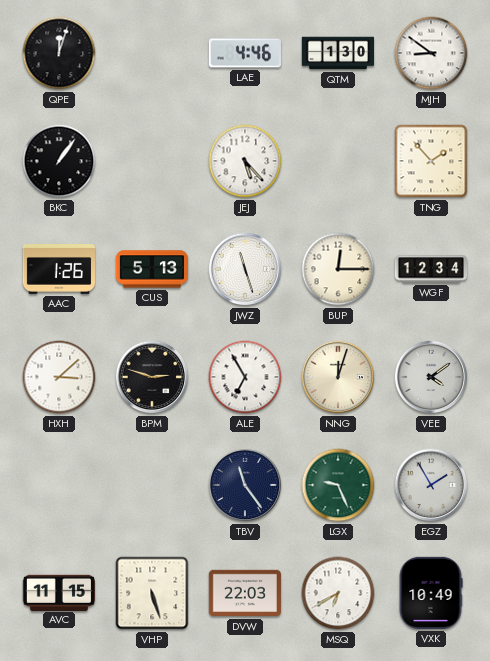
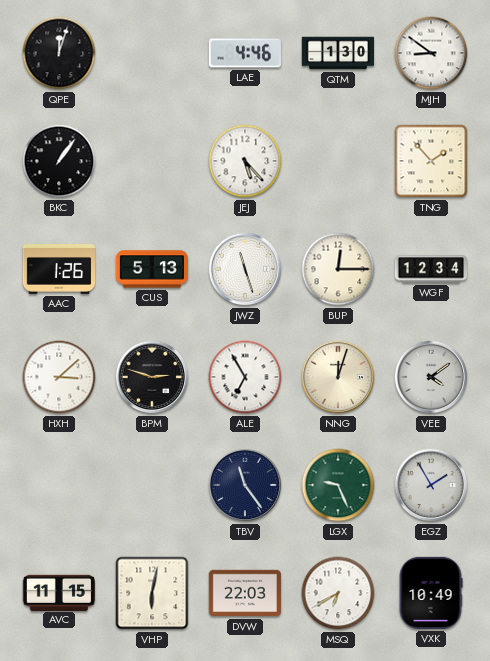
VHP: 5:27 -> 6:02 (152, 593)
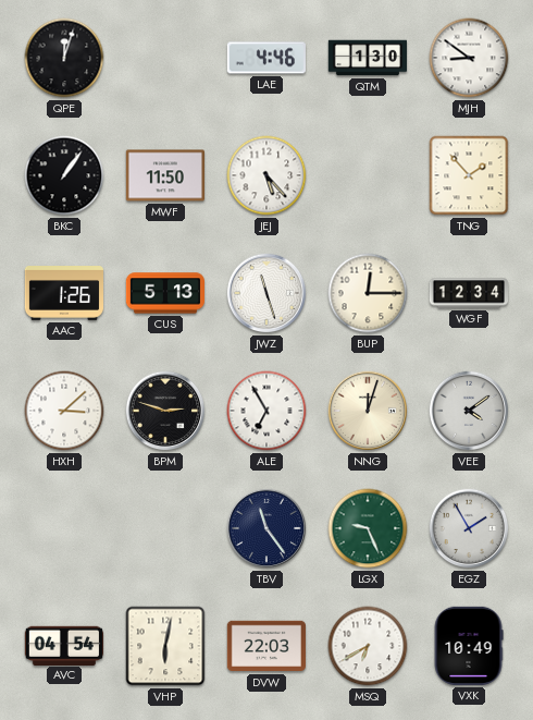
MWF: none -> 11:50 (165, 175)
AVC: 11:15 -> 04:54 (64, 645)
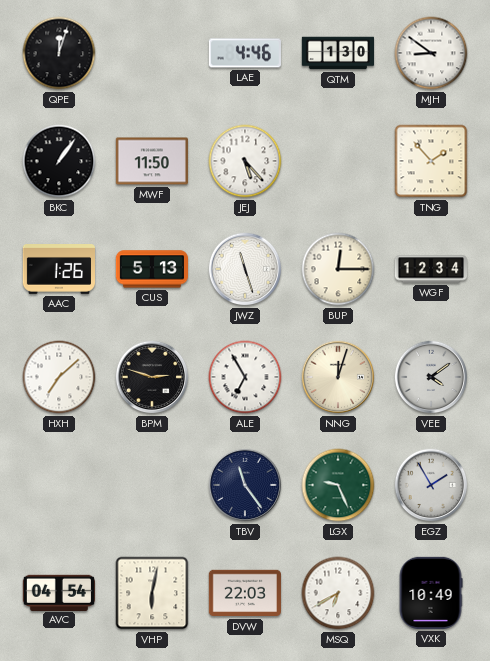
HXH: 3:08 -> 7:08 (59, 377)
